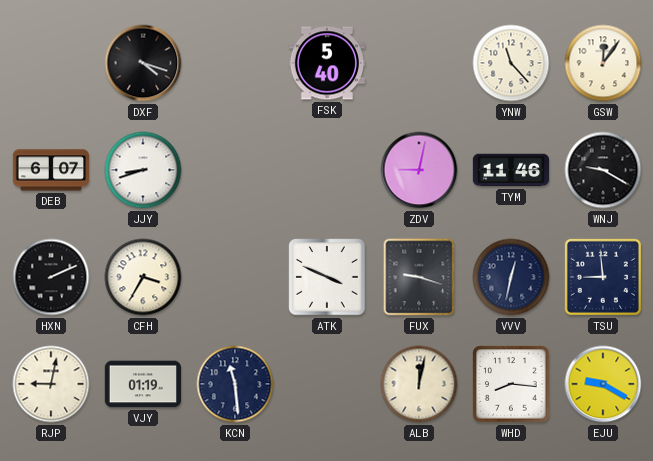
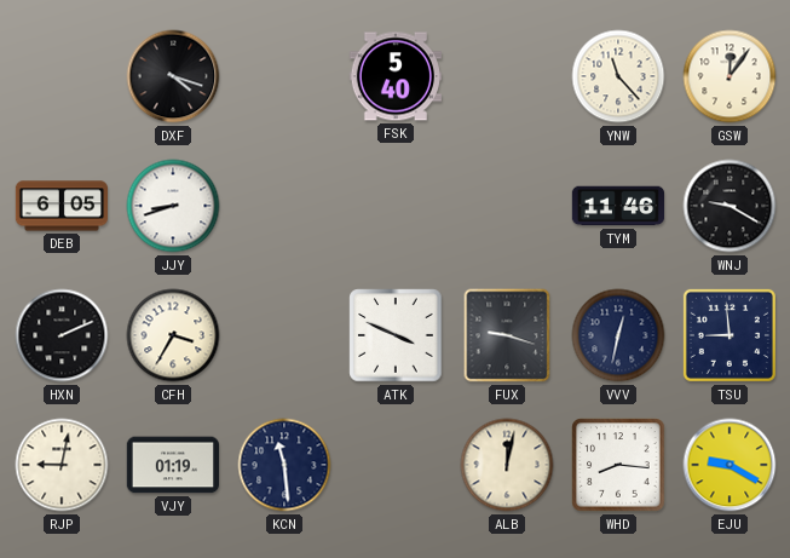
DEB: 6:07 -> 6:05 (62, 206)
ZDV: 9:02 -> none (419, 170)
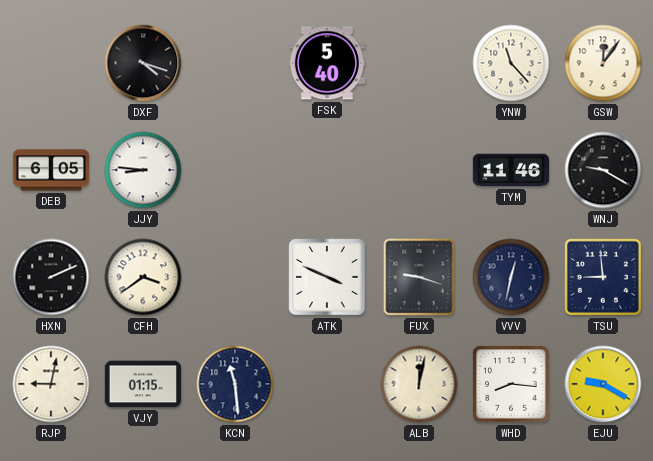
JJY: 8:42 -> 8:46 (143, 170)
CFH: 3:35 -> 3:39 (143, 277)
VJY: 01:19 -> 01:15 (142, 384)
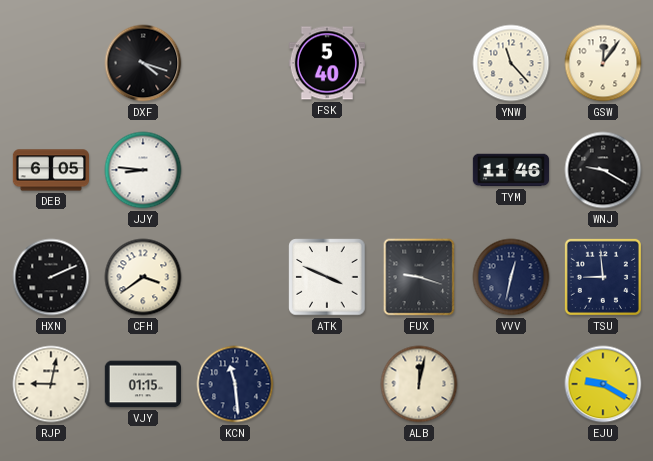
WHD: 8:16 -> none (511, 384)
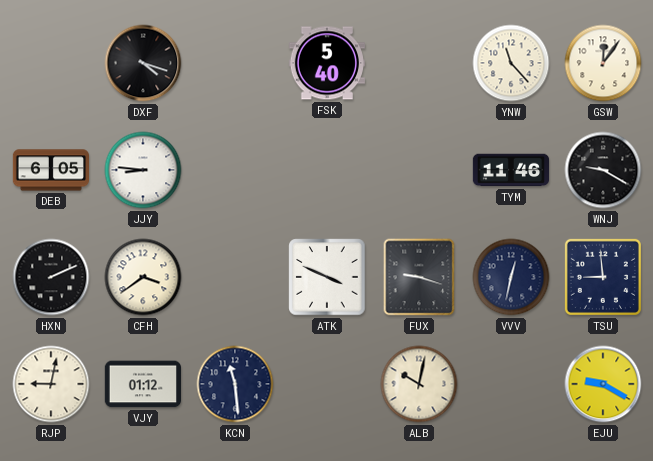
VJY: 01:15 -> 01:12 (142, 384)
ALB: 12:02 -> 10:02 (419, 384)
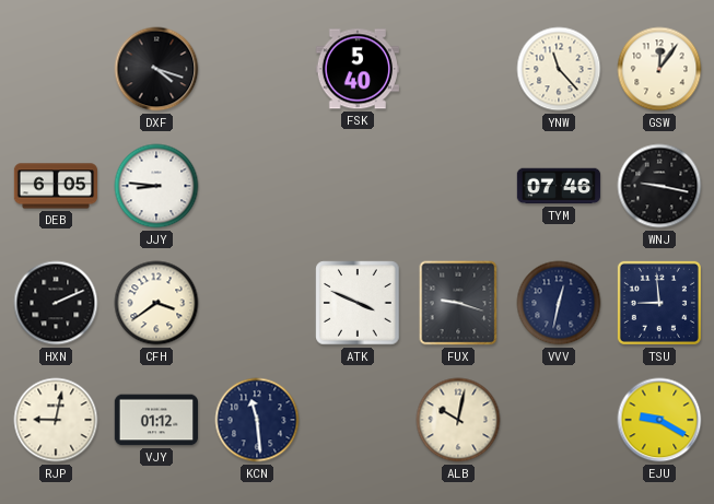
TYM: 11:46 -> 07:46 (559, 186)
WNJ: 9:20 -> 9:17 (659, 186)
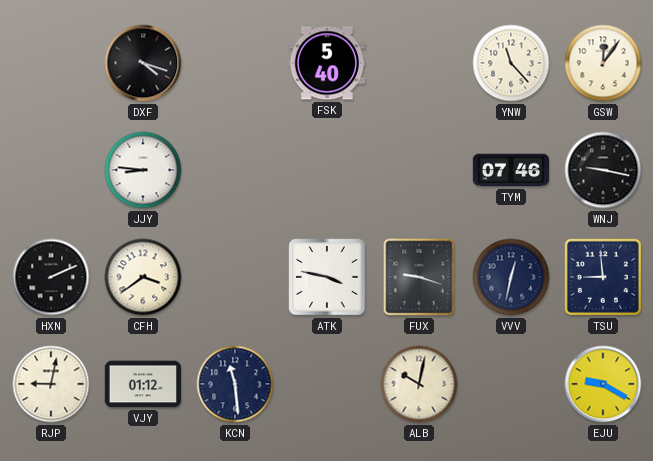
DEB: 6:05 -> none (56, 186)
ATK: 3:49 -> 3:47 (327, 277)
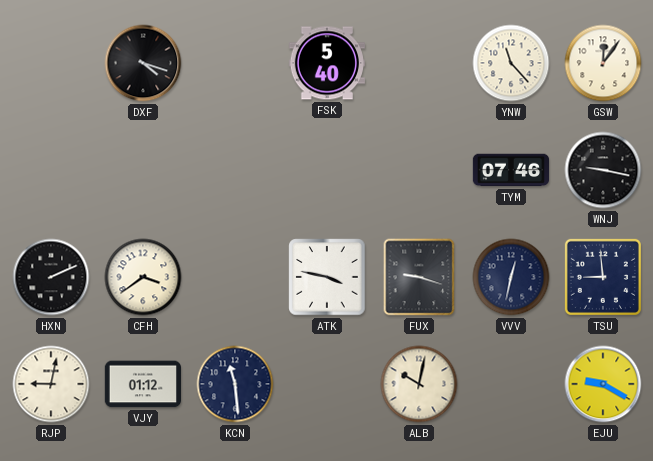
JJY: 8:46 -> none (143, 170)
